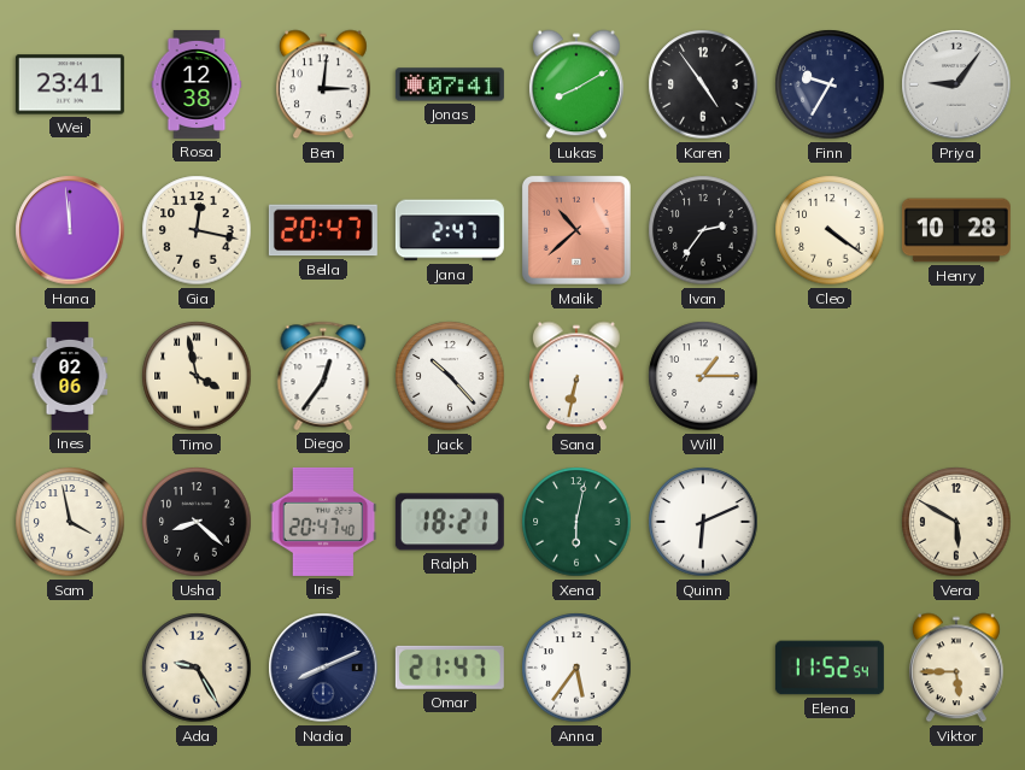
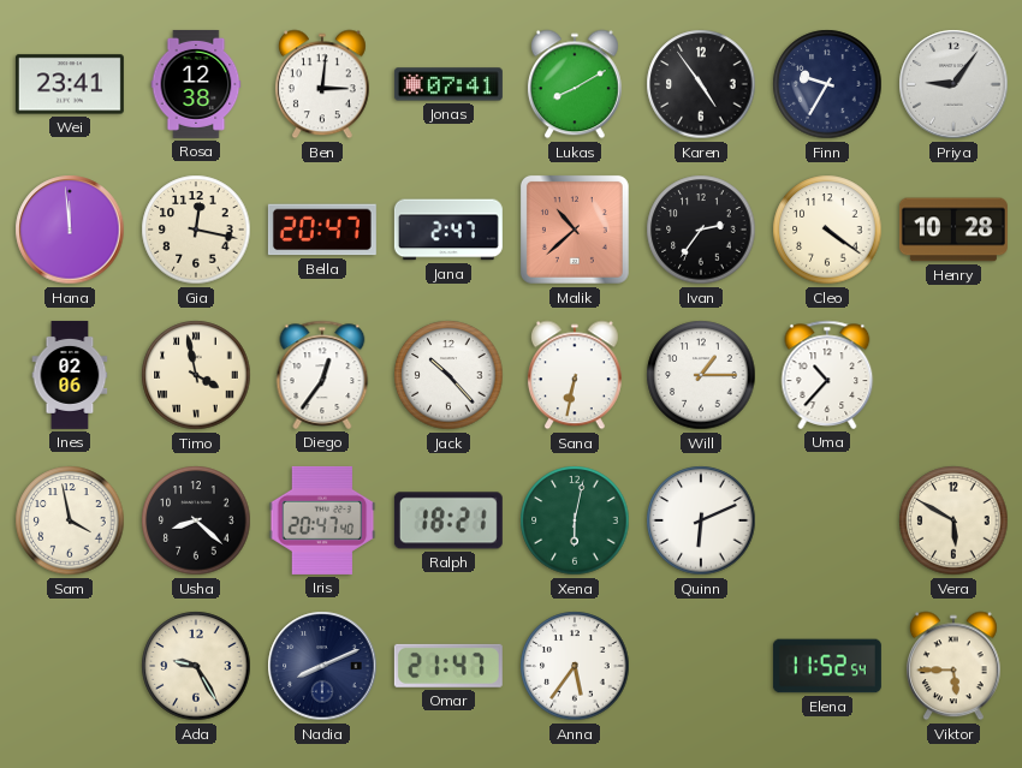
Uma: none -> 10:37 (827, 375)
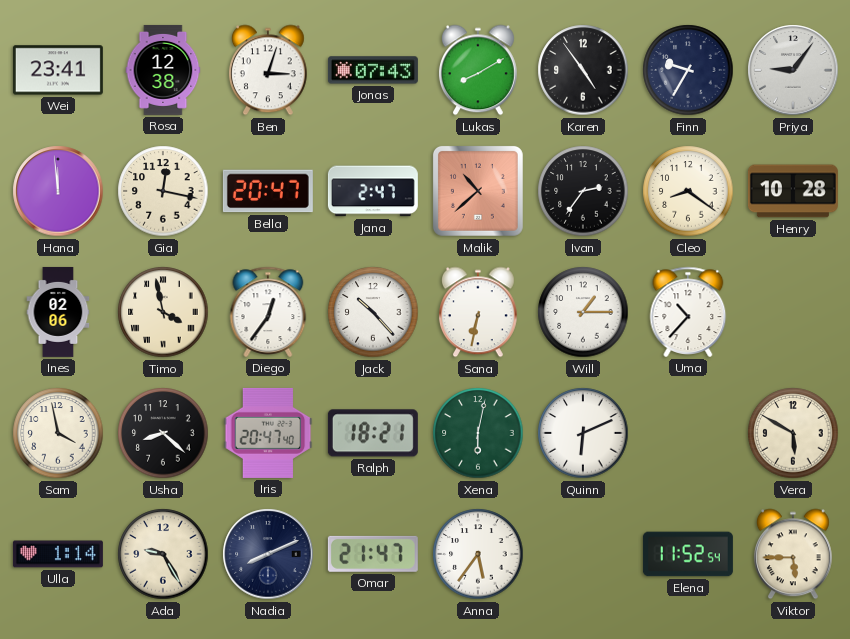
Ben: 3:01 -> 3:03 (268, 70)
Jonas: 07:41 -> 07:43 (373, 70)
Cleo: 4:21 -> 8:21 (688, 191)
Ulla: none -> 1:14 (58, 554)
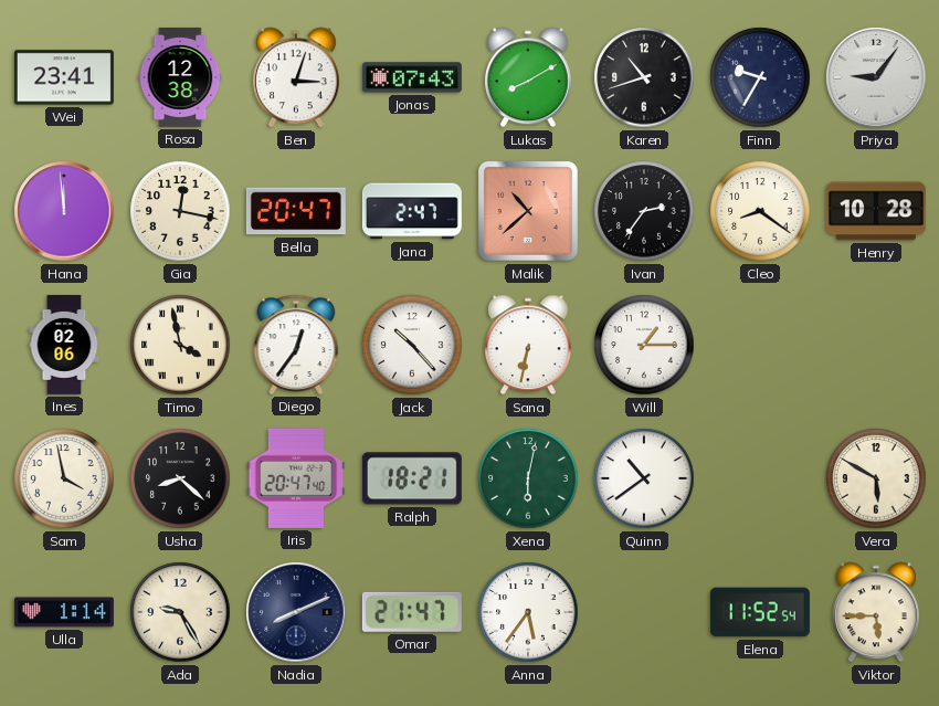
Karen: 4:54 -> 10:42 (644, 77)
Uma: 10:37 -> none (688, 312)
Quinn: 6:11 -> 10:39 (644, 478)
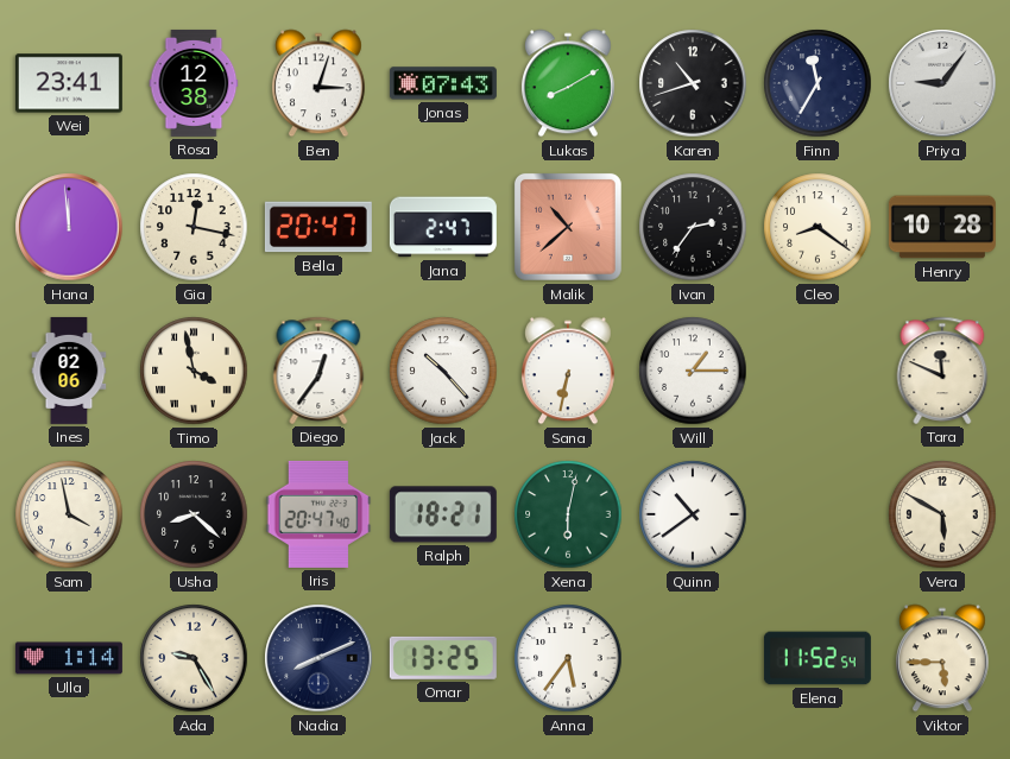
Finn: 9:35 -> 11:35 (818, 83)
Tara: none -> 11:49 (942, 371)
Omar: 21:47 -> 13:25 (443, 658)
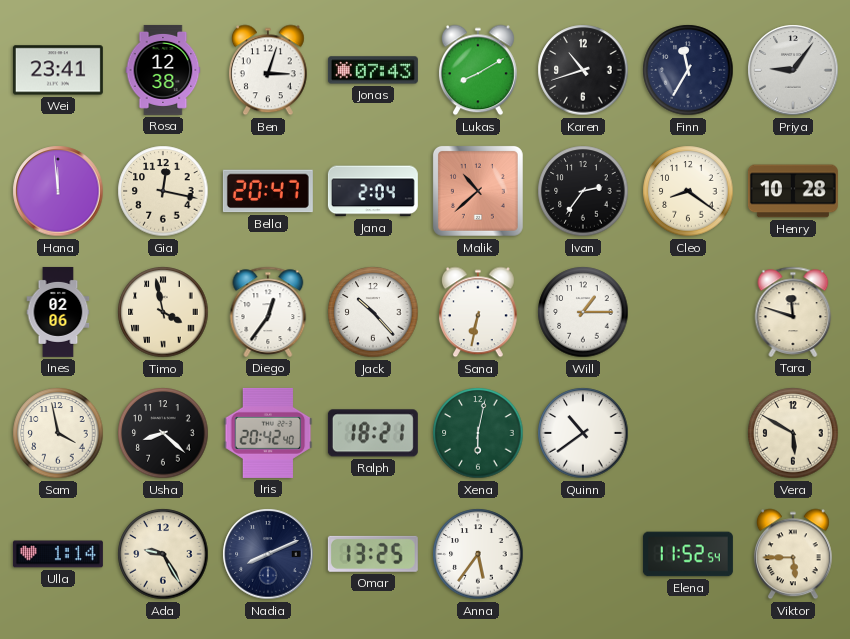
Jana: 2:47 -> 2:04 (373, 191)
Tara: 11:49 -> 11:48 (793, 312)
Iris: 20:47 -> 20:42 (268, 433)
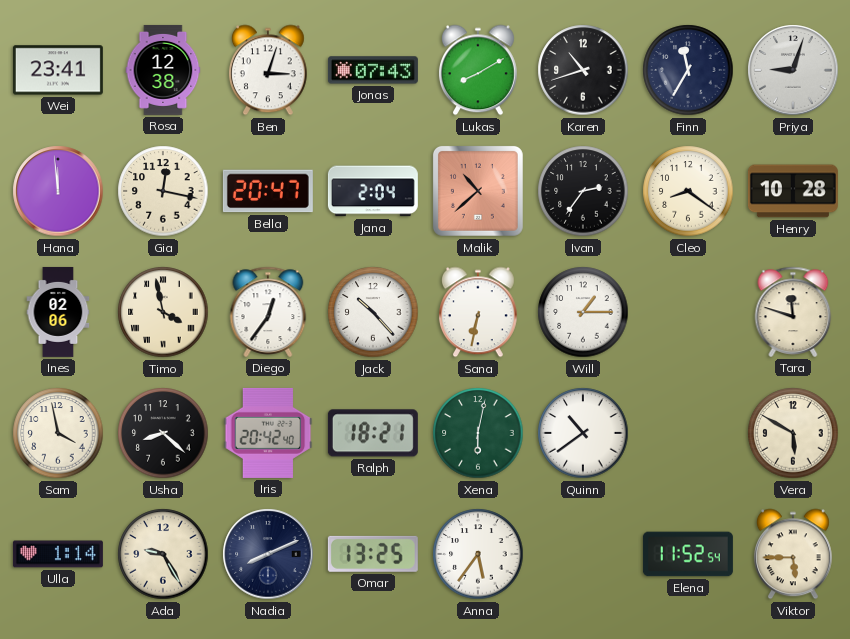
Priya: 9:06 -> 9:03 (793, 70)
